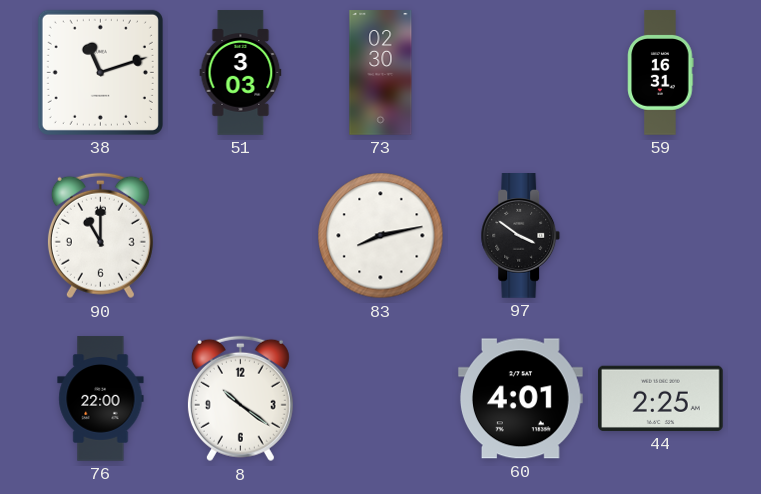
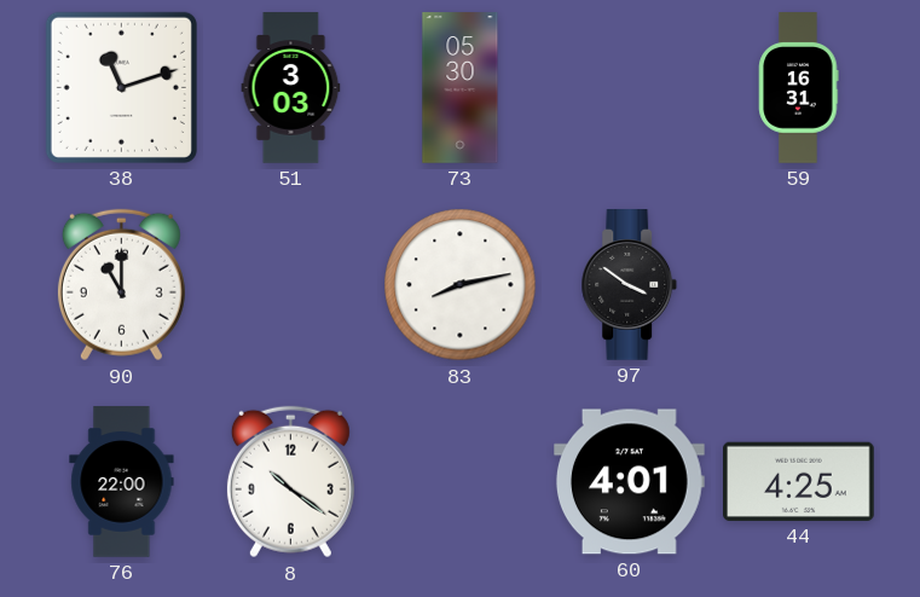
73: 02:30 -> 05:30 (461, 88)
44: 2:25 -> 4:25 (799, 481)
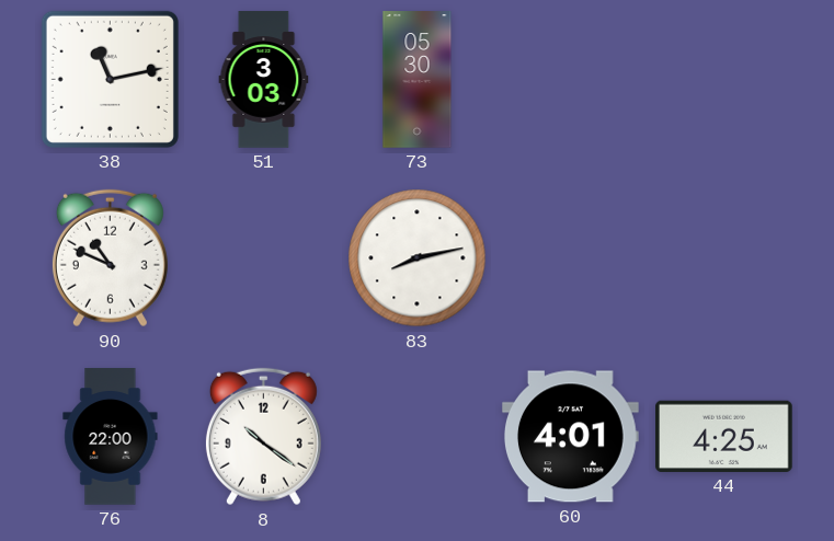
38: 11:12 -> 11:13 (110, 79)
59: 16:31 -> none (799, 88)
90: 11:00 -> 10:49 (110, 258)
97: 3:51 -> none (630, 285)
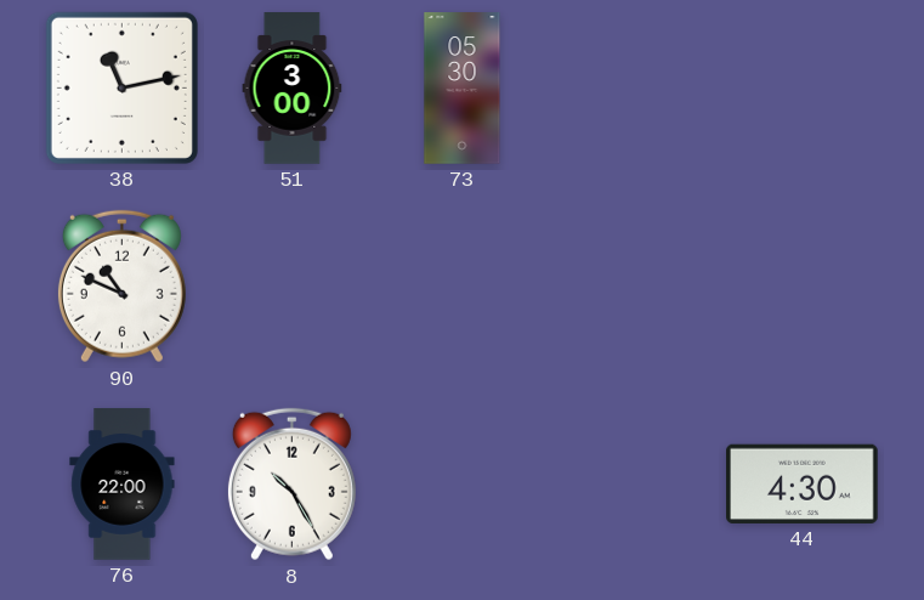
51: 3:03 -> 3:00 (293, 89)
83: 8:13 -> none (418, 258)
8: 10:21 -> 10:25 (291, 485)
60: 4:01 -> none (571, 437)
44: 4:25 -> 4:30 (803, 483)
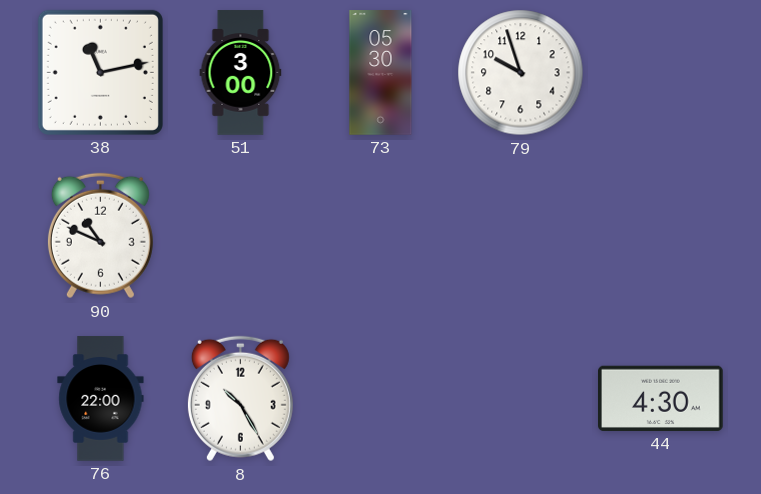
79: none -> 9:57 (521, 73)
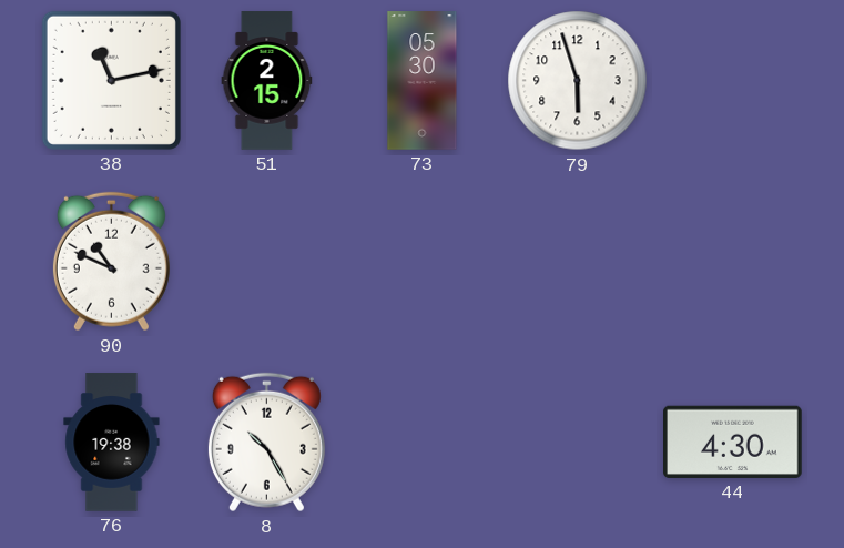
51: 3:00 -> 2:15 (267, 81)
79: 9:57 -> 5:57 (578, 81)
76: 22:00 -> 19:38 (112, 443)
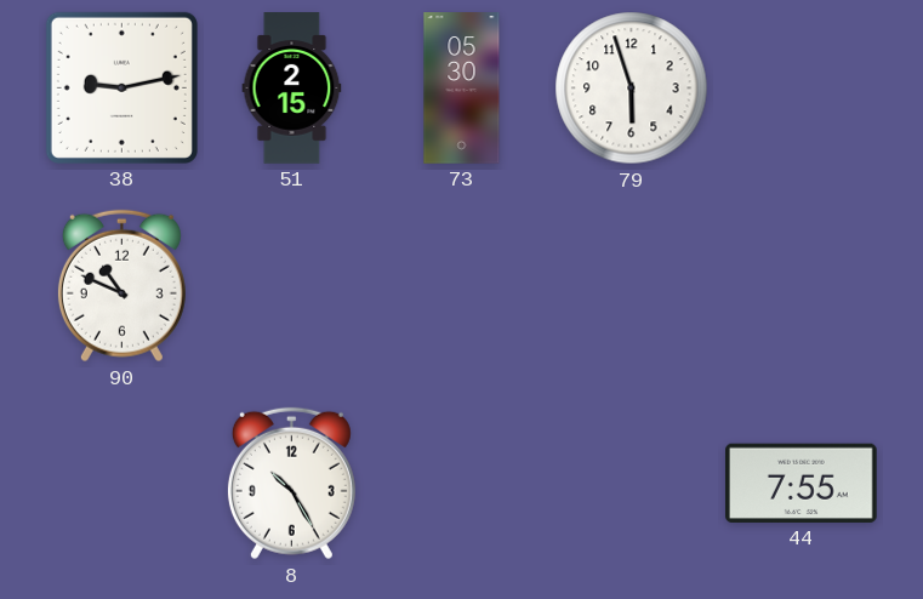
38: 11:13 -> 9:13 (121, 87)
76: 19:38 -> none (112, 443)
44: 4:30 -> 7:55 (802, 483)
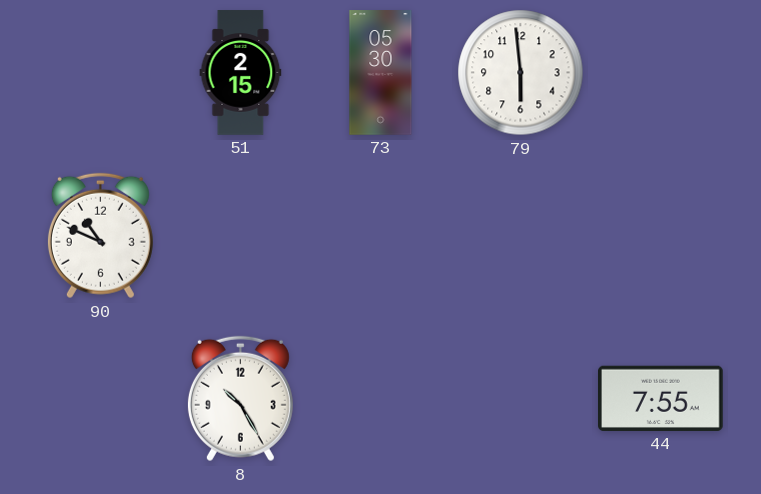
38: 9:13 -> none (121, 87)
79: 5:57 -> 5:59 (521, 73)
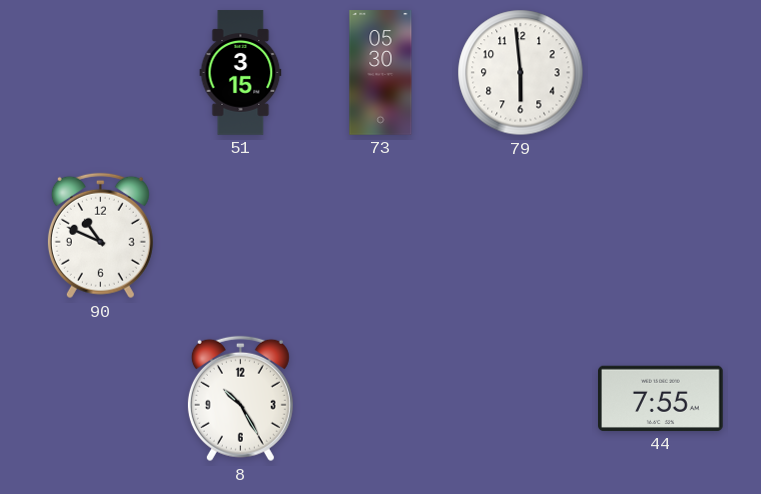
51: 2:15 -> 3:15 (241, 73)
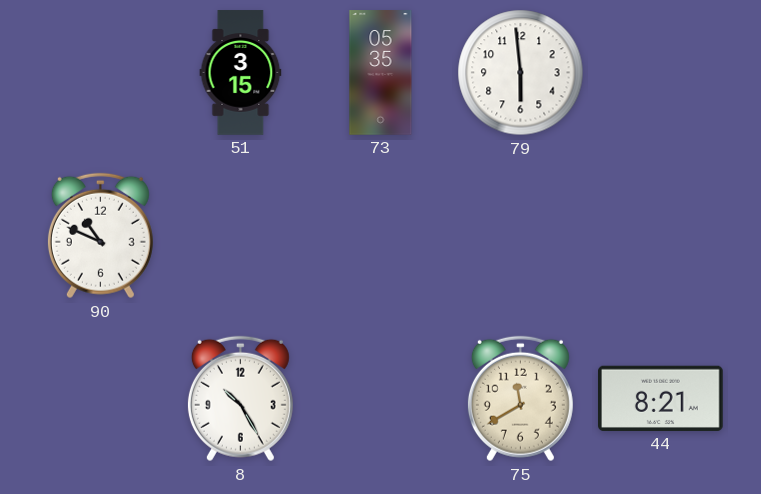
73: 05:30 -> 05:35 (381, 73)
75: none -> 11:40 (520, 399)
44: 7:55 -> 8:21 (661, 398)
